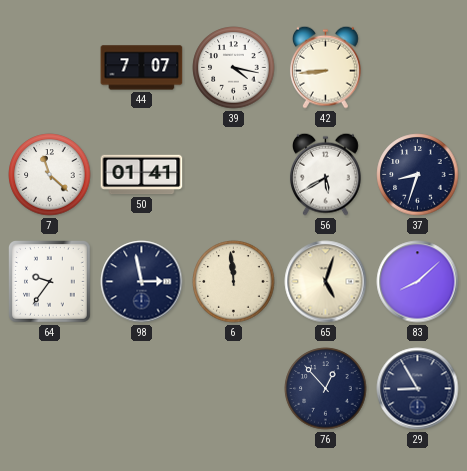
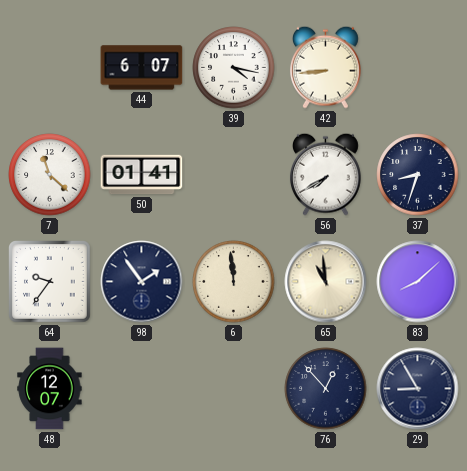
44: 7:07 -> 6:07 (142, 68)
56: 5:40 -> 7:40 (325, 174)
98: 2:58 -> 1:54 (142, 282)
65: 5:03 -> 10:59 (326, 282)
48: none -> 12:07 (50, 389)
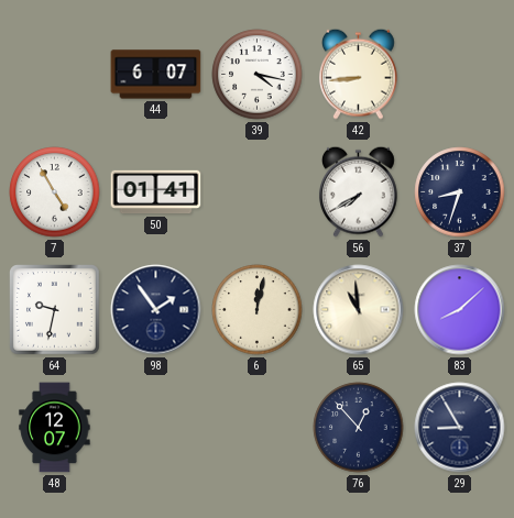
7: 11:22 -> 4:55 (55, 192)
64: 9:36 -> 9:32 (55, 310)
6: 11:59 -> 12:02 (258, 310)
